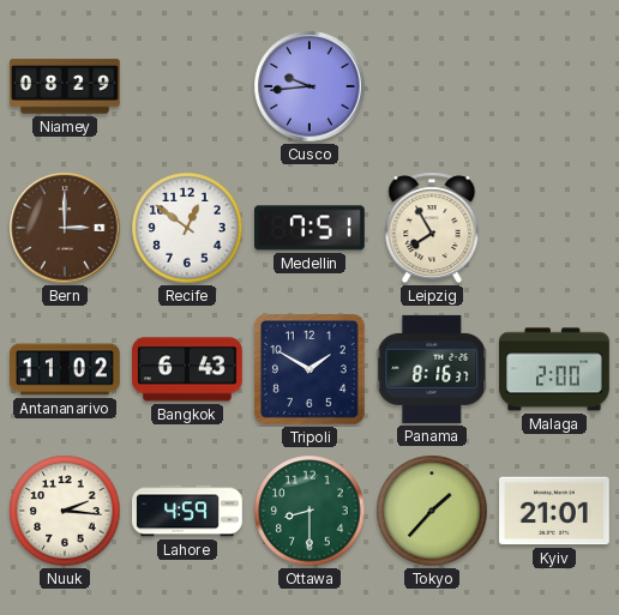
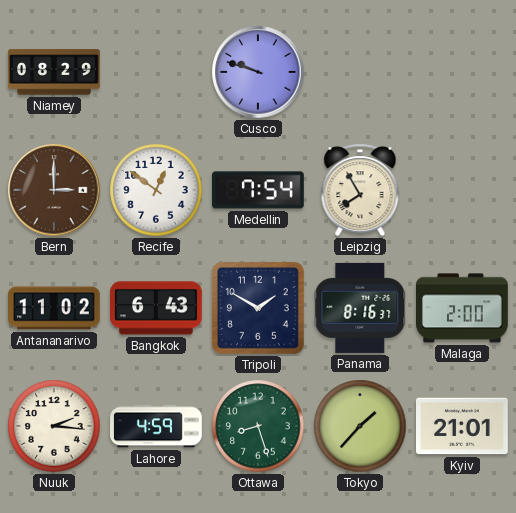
Cusco: 9:44 -> 9:48 (258, 72)
Medellin: 7:51 -> 7:54 (259, 190)
Ottawa: 8:30 -> 8:27 (258, 426)
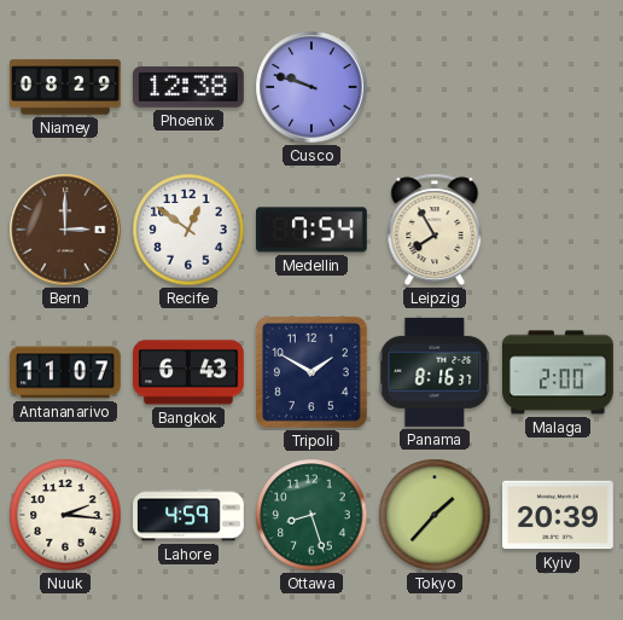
Phoenix: none -> 12:38 (188, 87)
Antananarivo: 11:02 -> 11:07 (66, 372)
Kyiv: 21:01 -> 20:39 (559, 515)
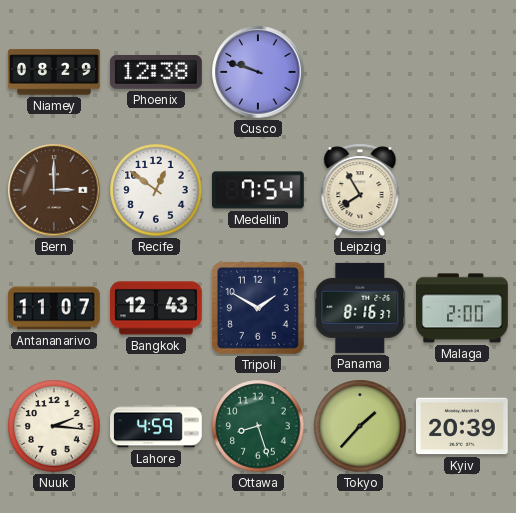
Bangkok: 6:43 -> 12:43 (157, 308)
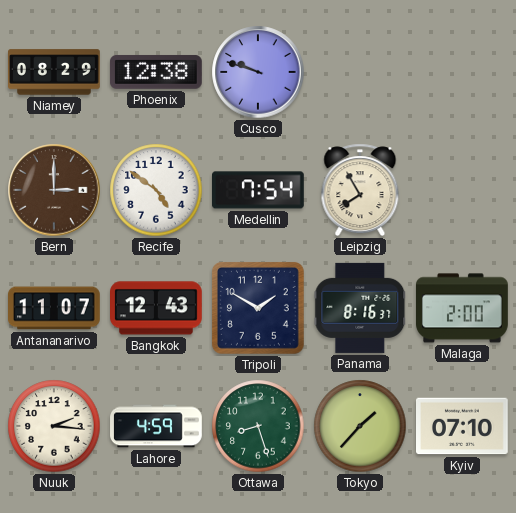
Recife: 12:51 -> 4:51 (156, 190)
Kyiv: 20:39 -> 07:10 (463, 426)
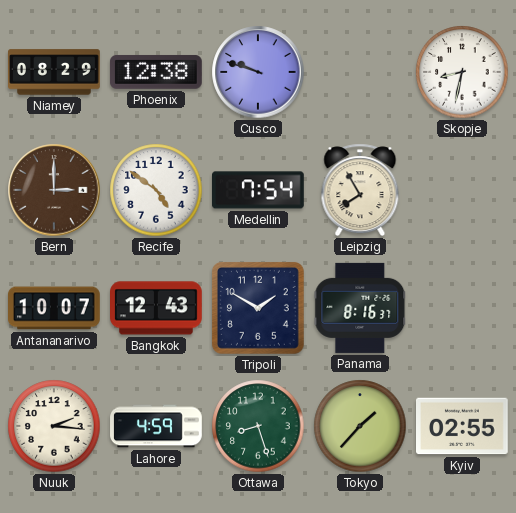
Skopje: none -> 8:32 (462, 72)
Antananarivo: 11:07 -> 10:07 (55, 308)
Malaga: 2:00 -> none (463, 308)
Kyiv: 07:10 -> 02:55 (463, 426)
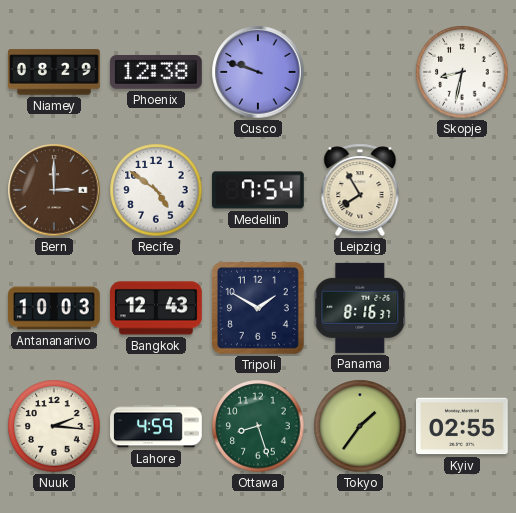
Antananarivo: 10:07 -> 10:03 (55, 308)
Tokyo: 1:37 -> 1:36 (360, 426)
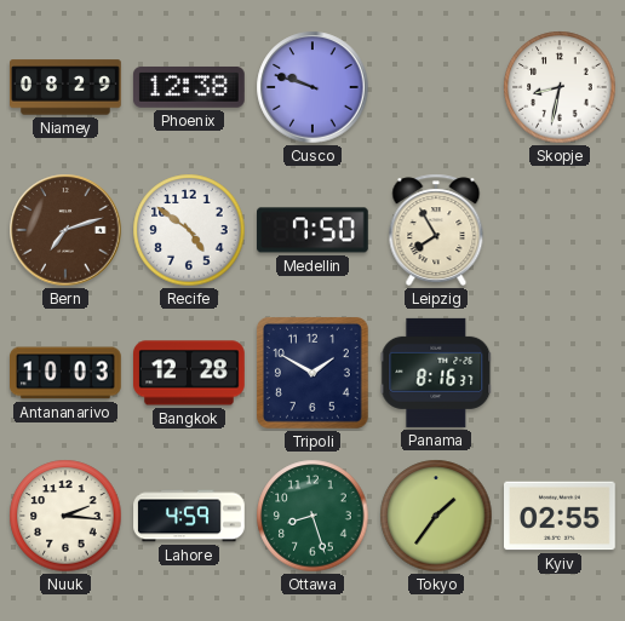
Bern: 3:00 -> 7:12 (65, 230)
Medellin: 7:54 -> 7:50 (314, 230)
Bangkok: 12:43 -> 12:28 (190, 373)
